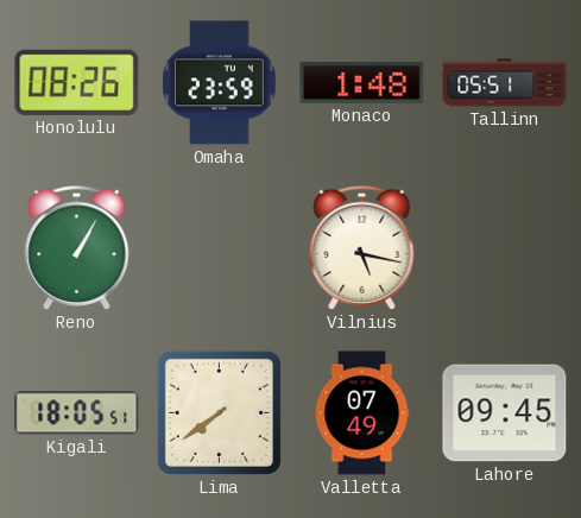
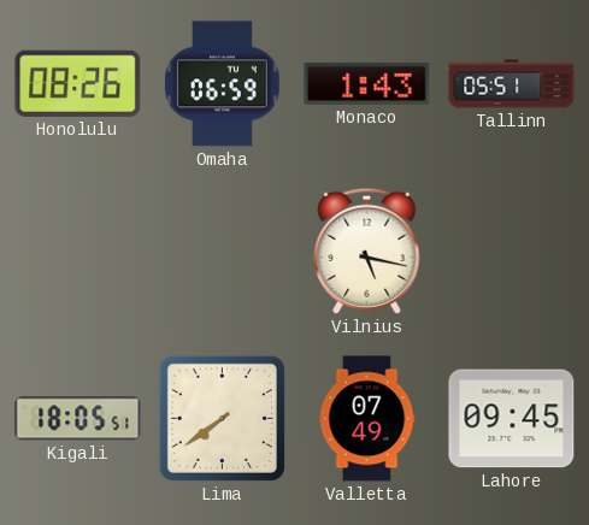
Omaha: 23:59 -> 06:59 (223, 84)
Monaco: 1:48 -> 1:43 (367, 83)
Reno: 1:05 -> none (77, 247)
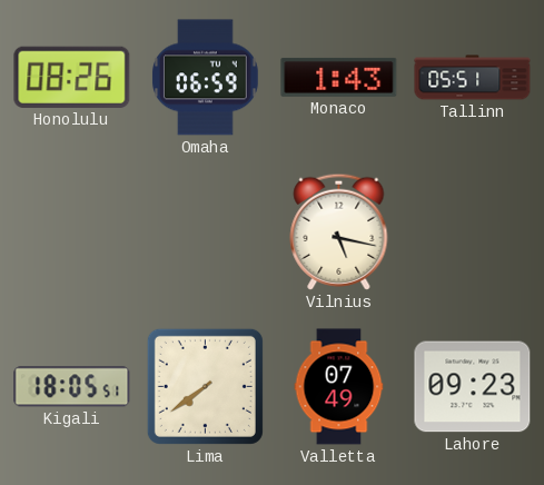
Lahore: 09:45 -> 09:23 (473, 387)
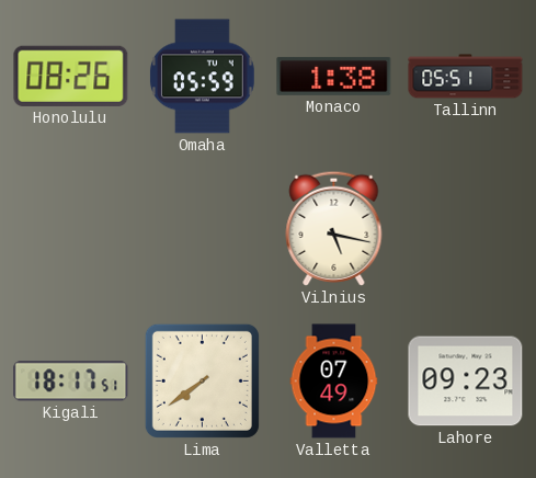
Omaha: 06:59 -> 05:59 (203, 77)
Monaco: 1:43 -> 1:38 (334, 76)
Kigali: 18:05 -> 18:17 (71, 382)
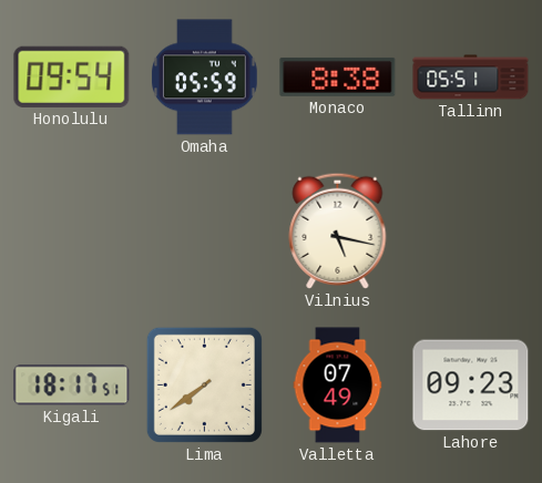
Honolulu: 08:26 -> 09:54 (72, 76)
Monaco: 1:38 -> 8:38 (338, 76)
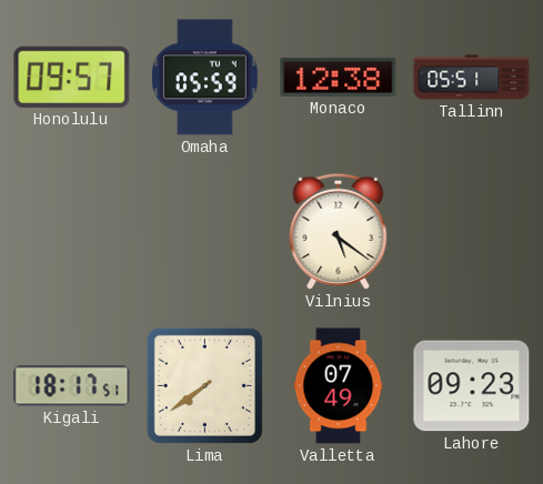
Honolulu: 09:54 -> 09:57 (72, 77)
Monaco: 8:38 -> 12:38 (339, 77)
Vilnius: 5:17 -> 5:21 (339, 231)
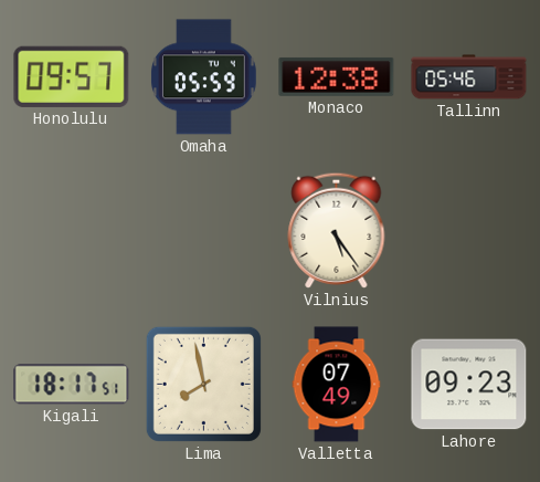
Tallinn: 05:51 -> 05:46 (469, 77)
Vilnius: 5:21 -> 5:24 (337, 230)
Lima: 7:39 -> 7:58 (203, 384)
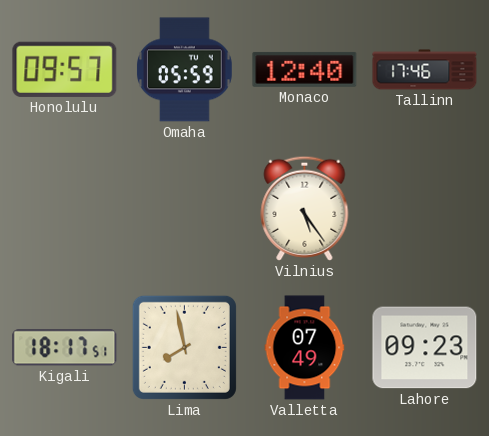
Monaco: 12:38 -> 12:40 (305, 69)
Tallinn: 05:46 -> 17:46 (425, 70)
